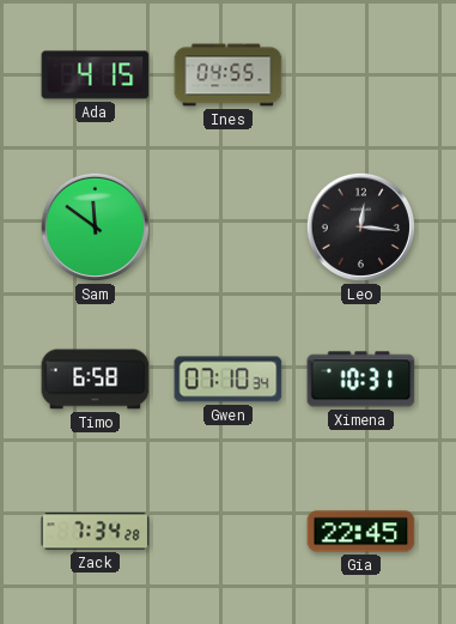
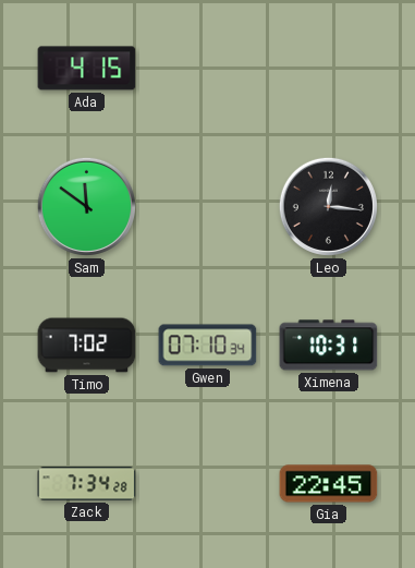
Ines: 04:55 -> none (229, 75)
Timo: 6:58 -> 7:02 (87, 346)
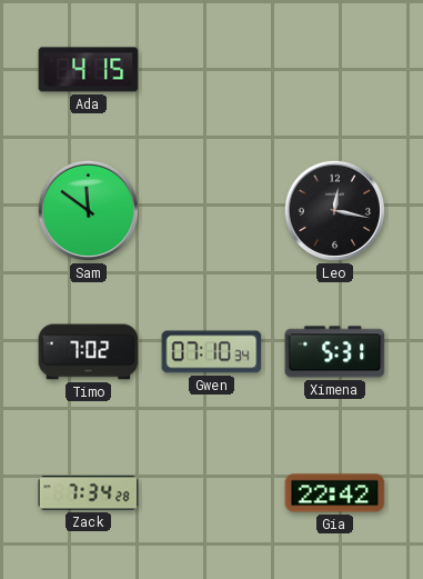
Leo: 12:16 -> 12:17 (334, 210)
Ximena: 10:31 -> 5:31 (335, 352)
Gia: 22:45 -> 22:42 (335, 493)
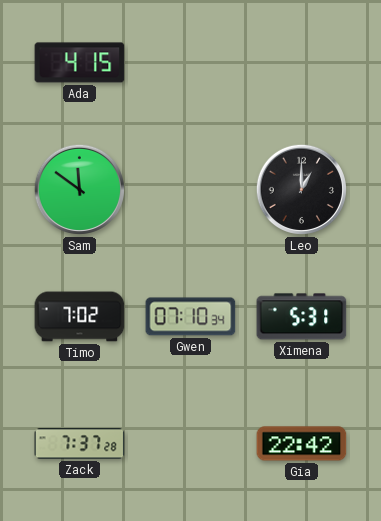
Leo: 12:17 -> 1:00 (301, 189)
Zack: 7:34 -> 7:37 (80, 444)
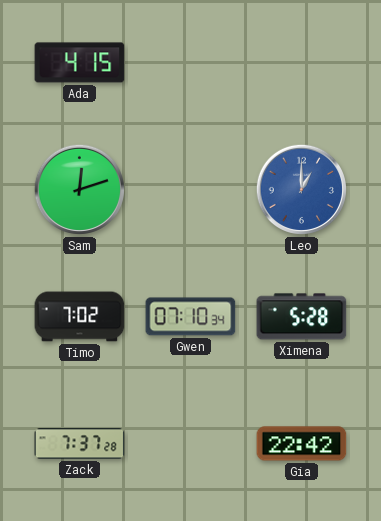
Sam: 11:51 -> 12:12 (79, 189)
Leo dial: black -> blue (301, 189)
Ximena: 5:31 -> 5:28 (302, 317)
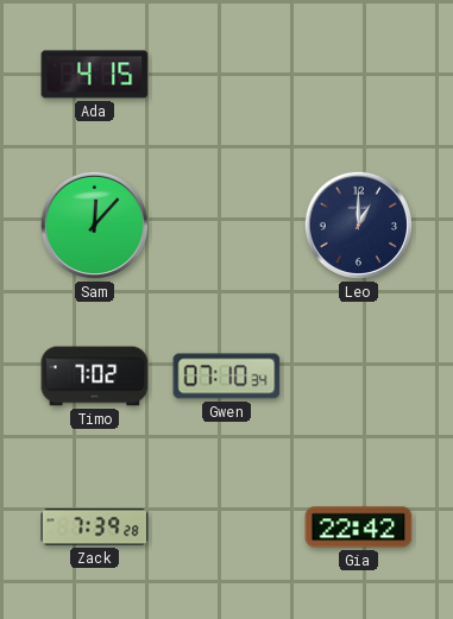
Sam: 12:12 -> 12:07 (94, 225)
Leo dial: blue -> navy (358, 225)
Ximena: 5:28 -> none (302, 317)
Zack: 7:37 -> 7:39 (95, 528)
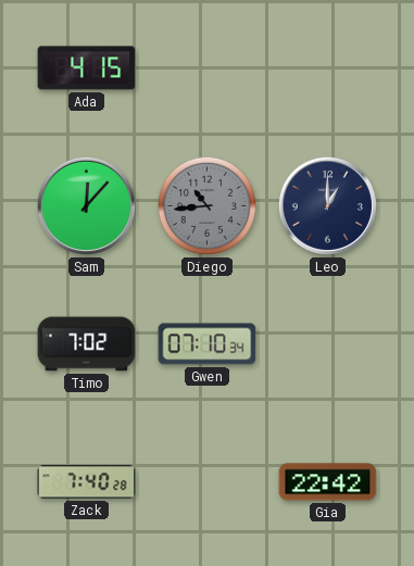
Diego: none -> 10:44 (206, 205)
Zack: 7:39 -> 7:40 (87, 482)
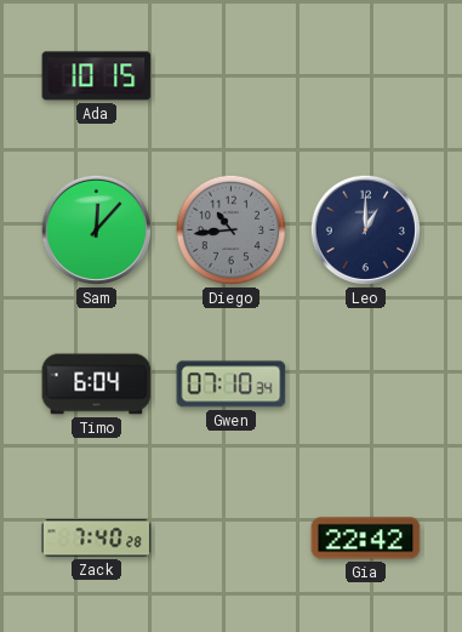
Ada: 4:15 -> 10:15 (97, 76)
Timo: 7:02 -> 6:04 (97, 385)
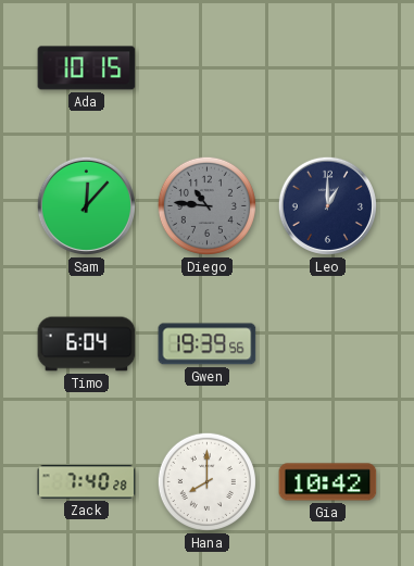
Diego: 10:44 -> 10:46 (206, 205)
Gwen: 07:10 -> 19:39 (208, 344)
Hana: none -> 8:00 (206, 481)
Gia: 22:42 -> 10:42 (328, 482)
